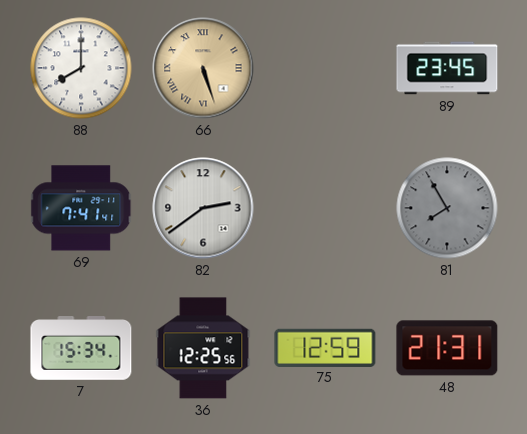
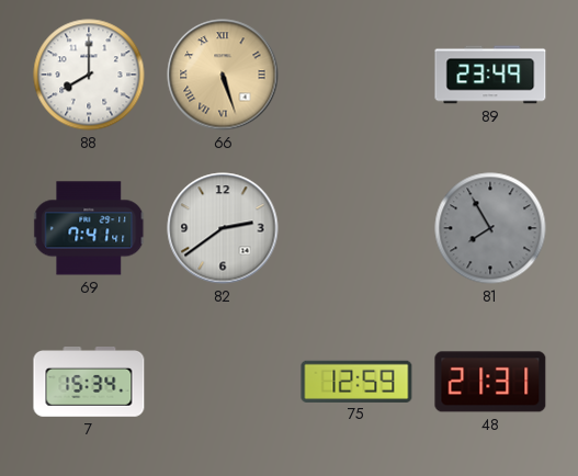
89: 23:45 -> 23:49 (490, 75)
36: 12:25 -> none (203, 348)
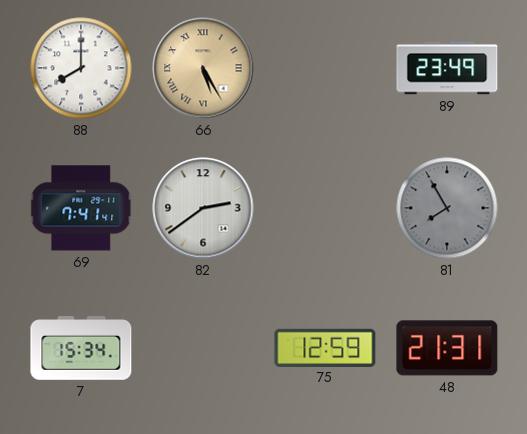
66: 5:27 -> 5:25 (203, 68)
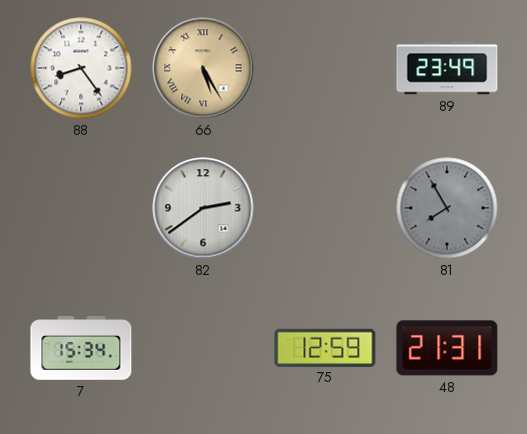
88: 8:00 -> 8:24 (81, 68)
69: 7:41 -> none (82, 208)
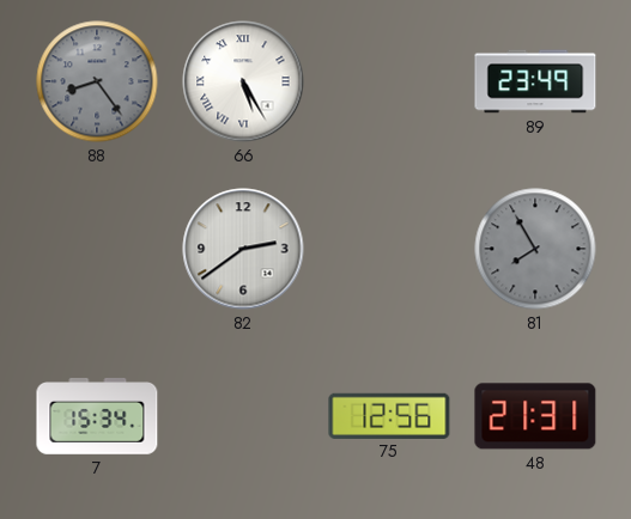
88 dial: white -> grey (97, 81)
66 dial: champagne -> white (243, 81)
75: 12:59 -> 12:56 (389, 415)
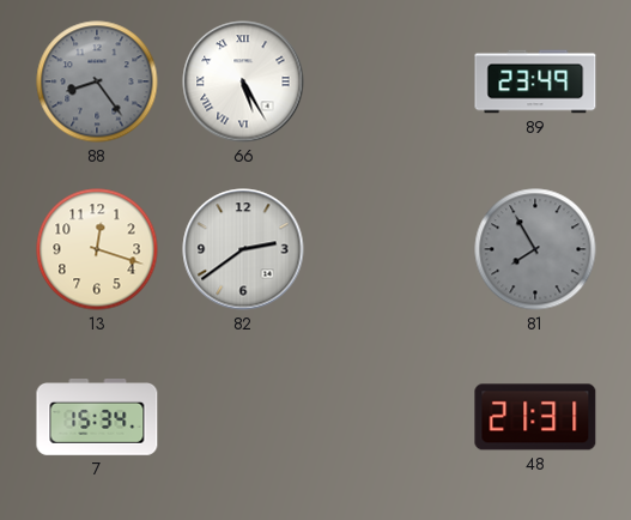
13: none -> 12:18 (97, 249)
75: 12:56 -> none (389, 415)
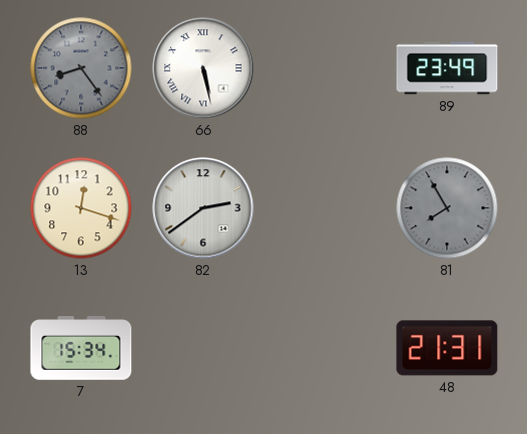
66: 5:25 -> 5:28 (203, 68)
